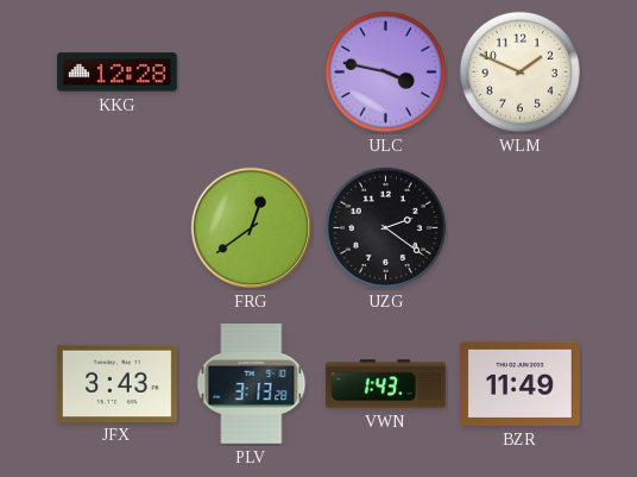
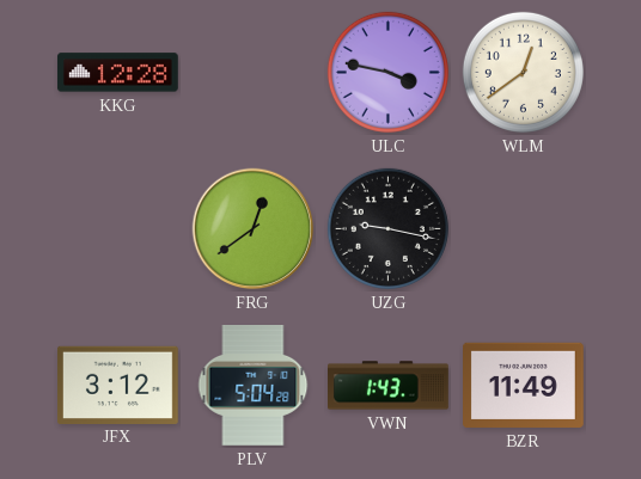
WLM: 1:49 -> 12:39 (523, 72)
UZG: 2:21 -> 9:17 (387, 228)
JFX: 3:43 -> 3:12 (118, 385)
PLV: 3:13 -> 5:04 (254, 386)
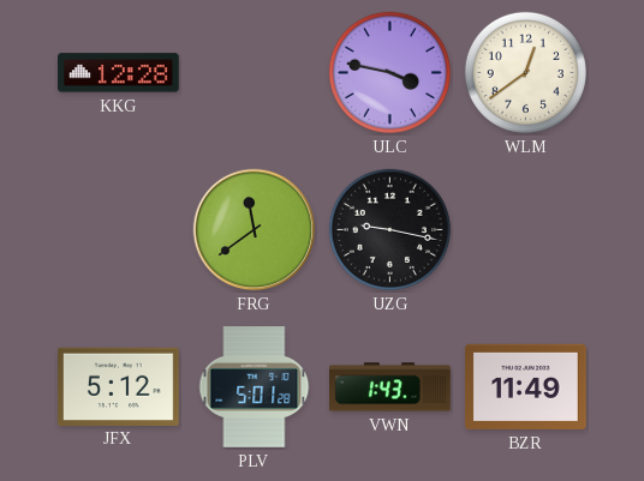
FRG: 12:39 -> 11:39 (255, 230)
JFX: 3:12 -> 5:12 (119, 386)
PLV: 5:04 -> 5:01 (255, 387)
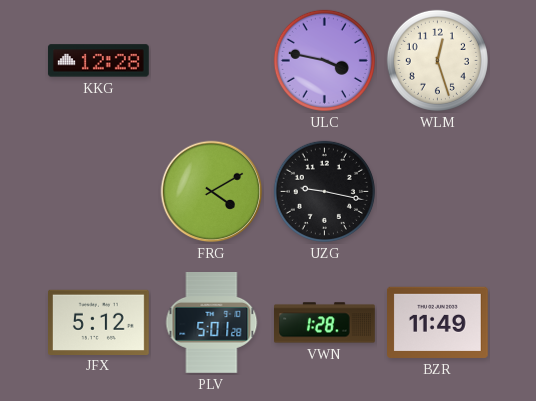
WLM: 12:39 -> 12:27 (437, 60)
FRG: 11:39 -> 4:10 (212, 192)
VWN: 1:43 -> 1:28 (325, 323)
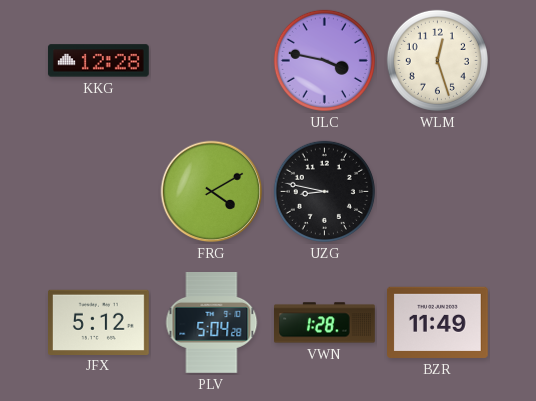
UZG: 9:17 -> 8:47 (324, 191)
PLV: 5:01 -> 5:04 (212, 323)
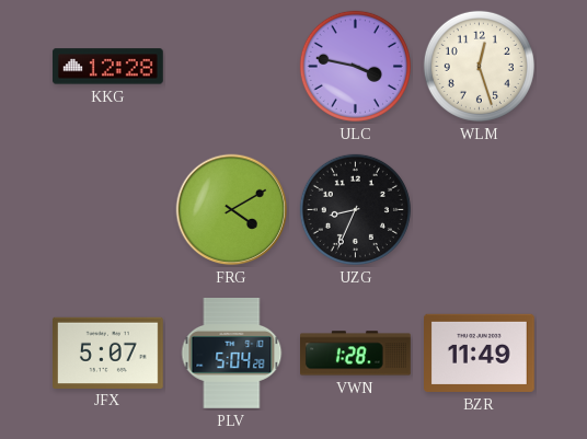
UZG: 8:47 -> 8:34 (355, 209)
JFX: 5:12 -> 5:07 (108, 353)
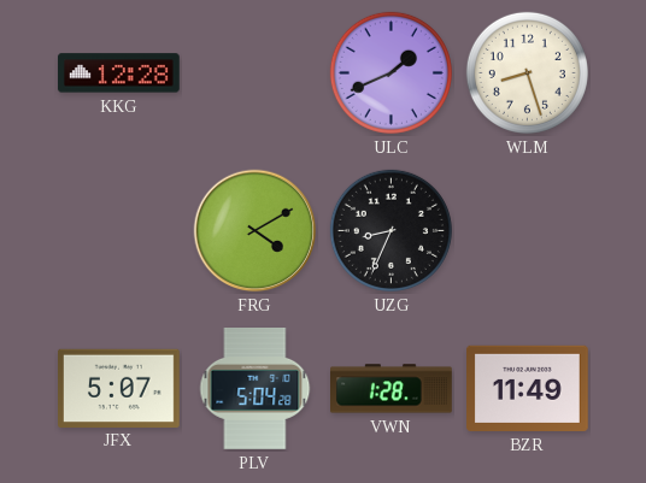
ULC: 3:47 -> 1:41 (390, 72)
WLM: 12:27 -> 8:27 (527, 72)
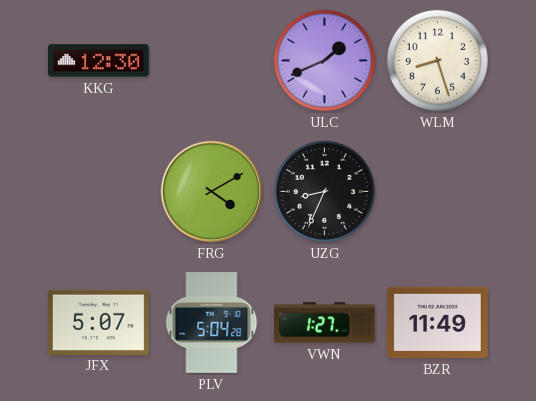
KKG: 12:28 -> 12:30 (98, 61)
VWN: 1:28 -> 1:27 (325, 323)
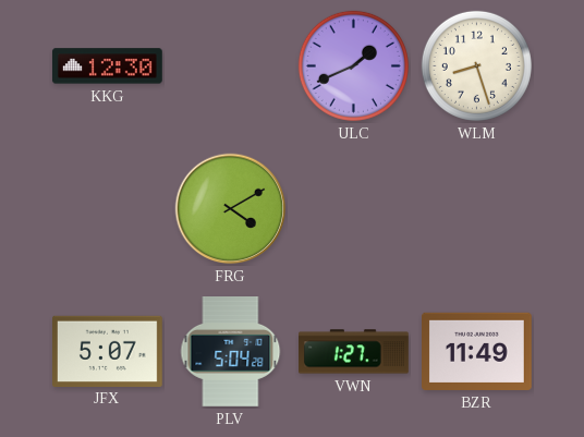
UZG: 8:34 -> none (324, 191)
